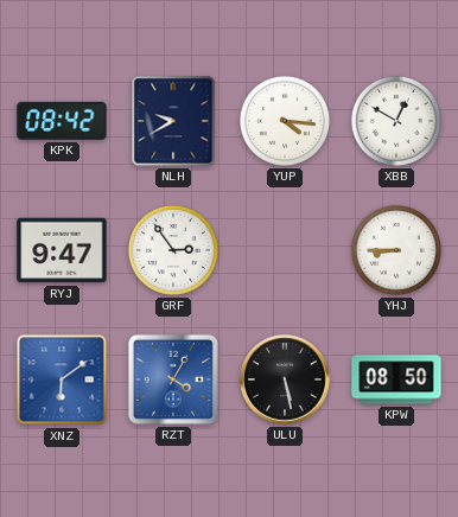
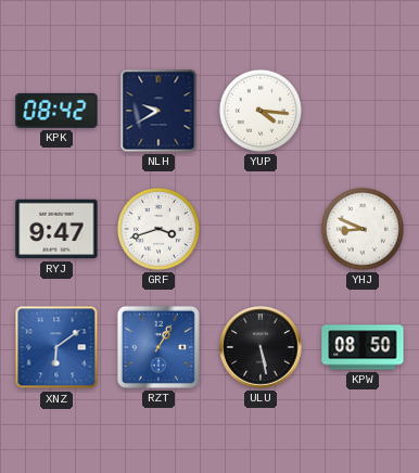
XBB: 12:50 -> none (396, 121)
GRF: 2:54 -> 3:42 (158, 229)
YHJ: 8:45 -> 8:49 (363, 229)
RZT: 4:05 -> 1:05 (158, 347)
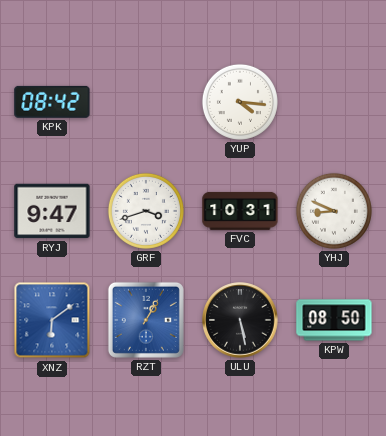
NLH: 9:40 -> none (158, 111)
FVC: none -> 10:31 (240, 211)
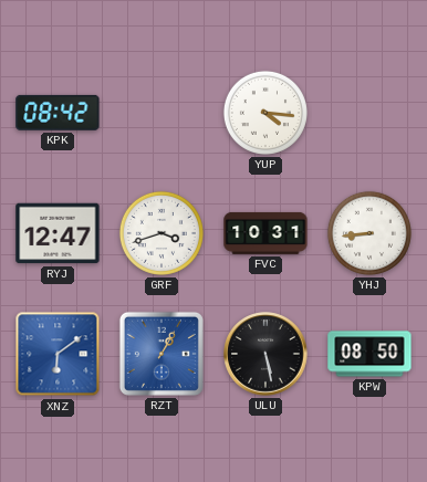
RYJ: 9:47 -> 12:47 (58, 233)
YHJ: 8:49 -> 8:44 (369, 233)
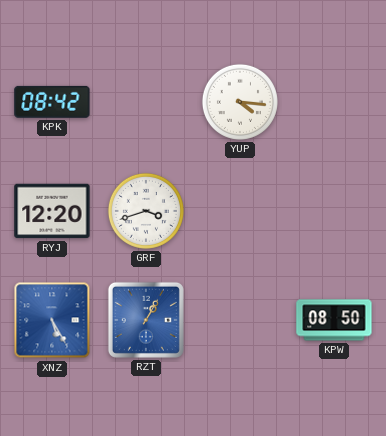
RYJ: 12:47 -> 12:20 (52, 211)
FVC: 10:31 -> none (265, 233)
YHJ: 8:44 -> none (369, 233)
XNZ: 6:09 -> 5:25 (52, 320)
ULU: 5:28 -> none (265, 354)
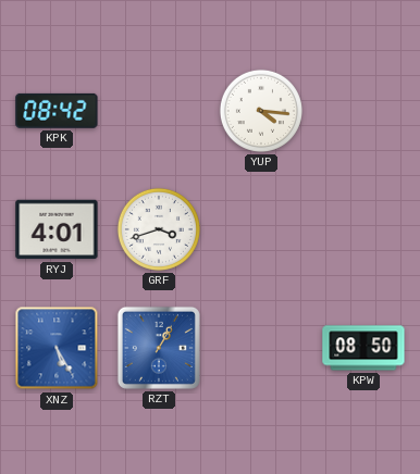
RYJ: 12:20 -> 4:01 (57, 229)
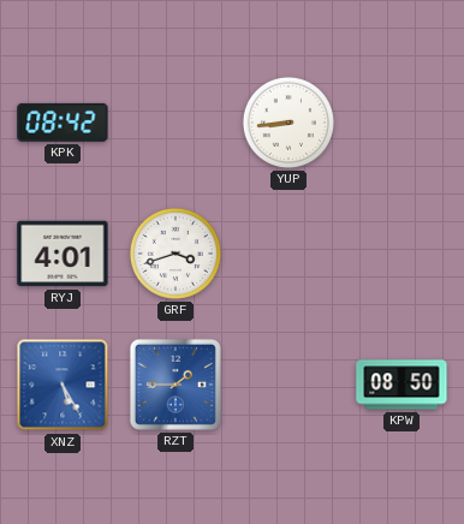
YUP: 4:16 -> 8:44 (288, 123)
RZT: 1:05 -> 1:45 (176, 385)
